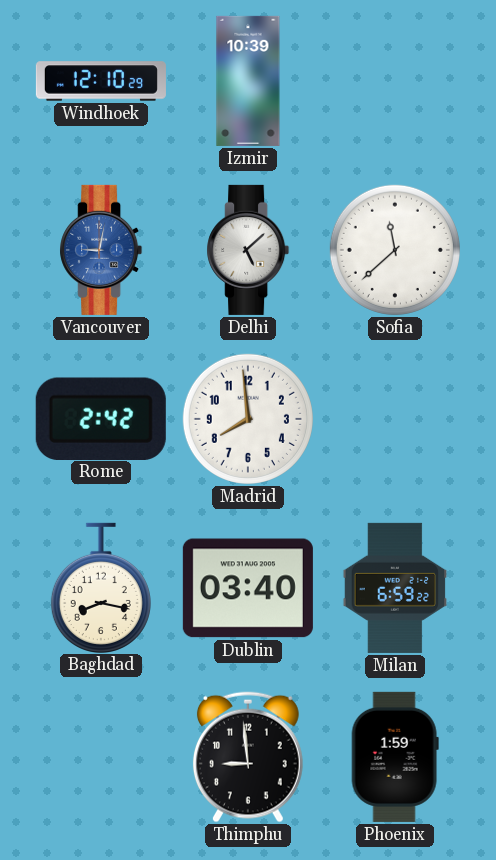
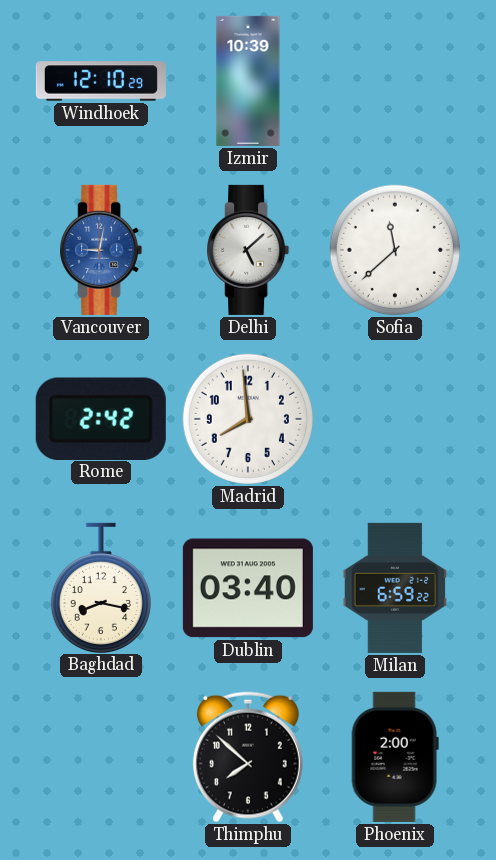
Thimphu: 8:59 -> 7:52 (248, 757)
Phoenix: 1:59 -> 2:00 (395, 757)
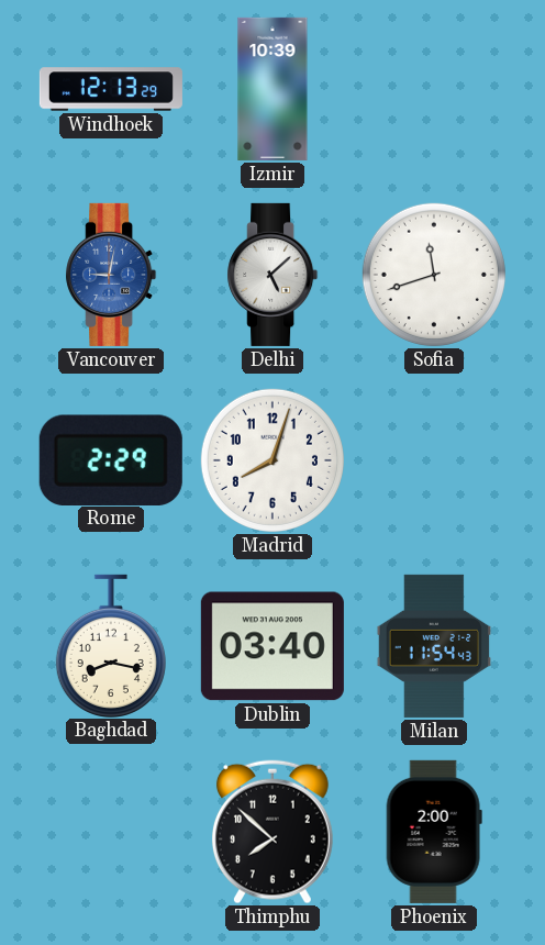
Windhoek: 12:10 -> 12:13 (111, 89)
Sofia: 11:38 -> 11:42 (434, 275)
Rome: 2:42 -> 2:29 (111, 459)
Madrid: 7:59 -> 8:03 (272, 460)
Milan: 6:59 -> 11:54 (434, 646)
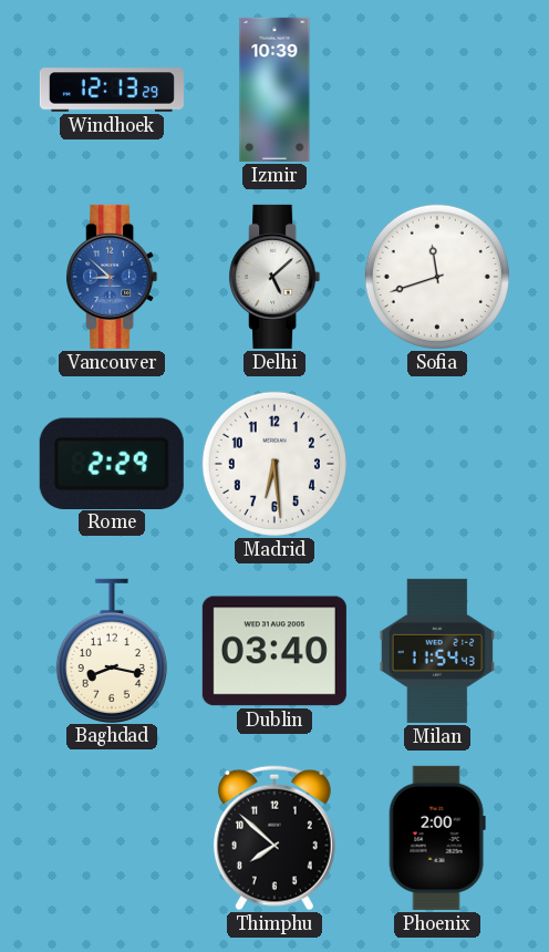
Vancouver: 9:02 -> 8:52 (112, 277)
Madrid: 8:03 -> 6:29 (274, 464)
